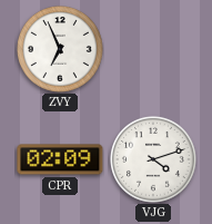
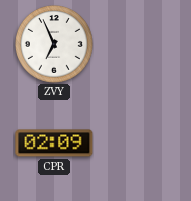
VJG: 4:12 -> none (154, 160)
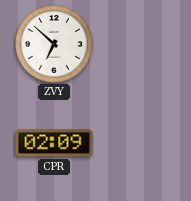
ZVY: 6:56 -> 6:52 (55, 45)
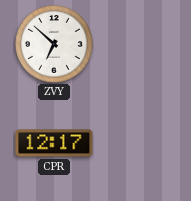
CPR: 02:09 -> 12:17 (54, 143)
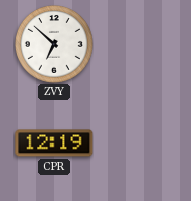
CPR: 12:17 -> 12:19 (54, 143)
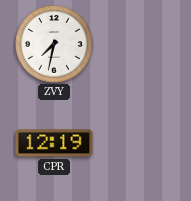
ZVY: 6:52 -> 7:32 (55, 45)
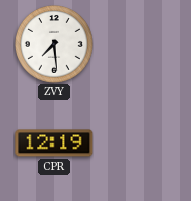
ZVY: 7:32 -> 7:29 (55, 45)
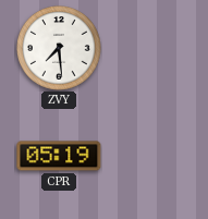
CPR: 12:19 -> 05:19 (59, 156)
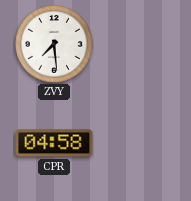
CPR: 05:19 -> 04:58 (54, 143)
